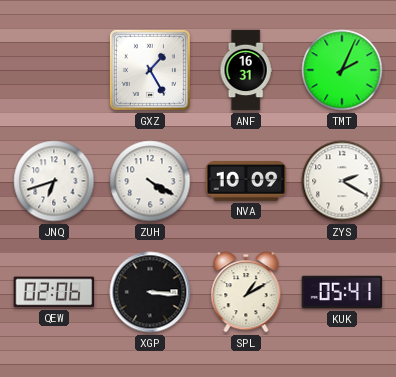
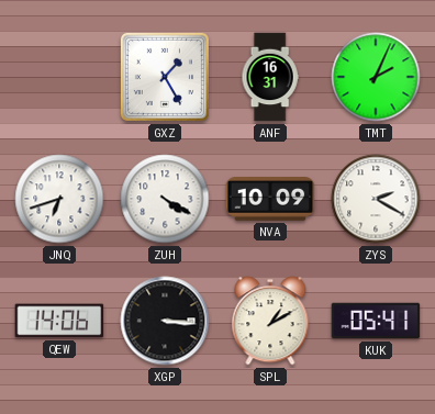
QEW: 02:06 -> 14:06 (59, 321)
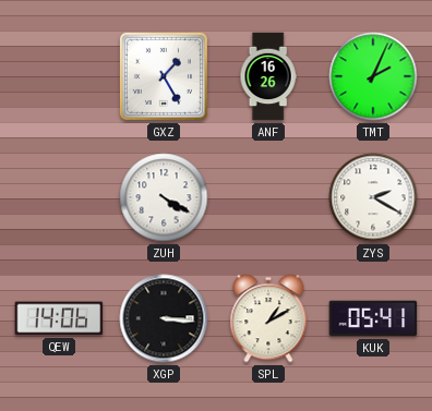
ANF: 16:31 -> 16:26 (268, 76)
JNQ: 6:42 -> none (59, 199)
NVA: 10:09 -> none (270, 200)
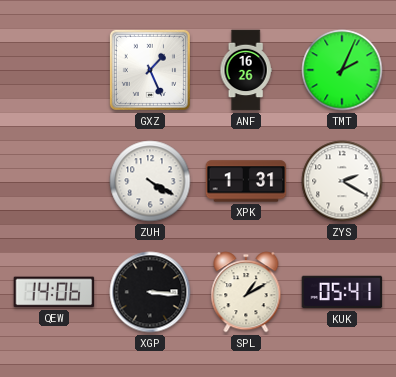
GXZ: 1:25 -> 1:26 (150, 70)
XPK: none -> 1:31 (246, 181)
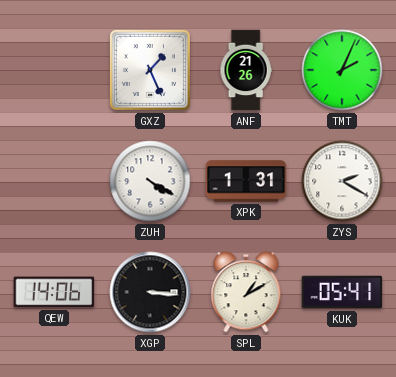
ANF: 16:26 -> 21:26 (246, 70)
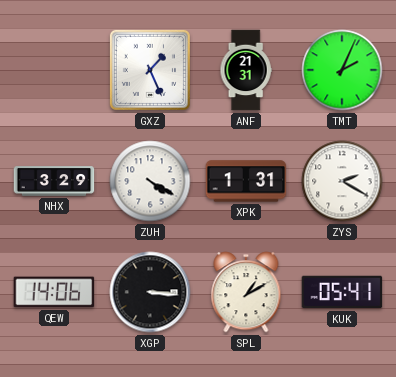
ANF: 21:26 -> 21:31 (246, 70)
NHX: none -> 3:29 (54, 181)
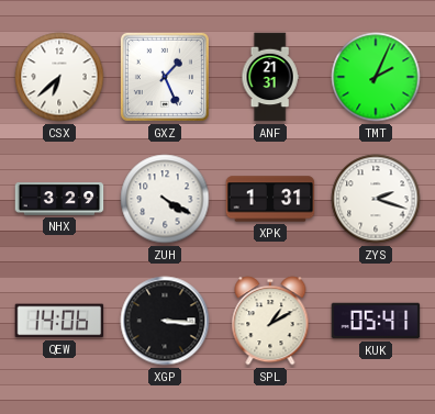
CSX: none -> 6:38 (59, 77)
ZYS: 2:20 -> 2:18 (376, 199)
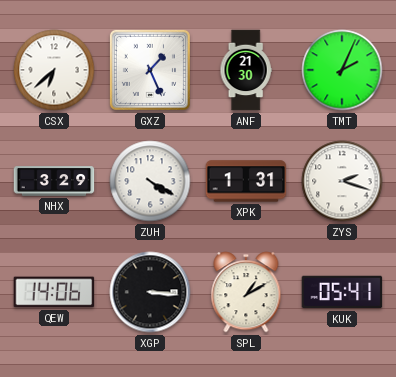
ANF: 21:31 -> 21:30 (246, 70)
